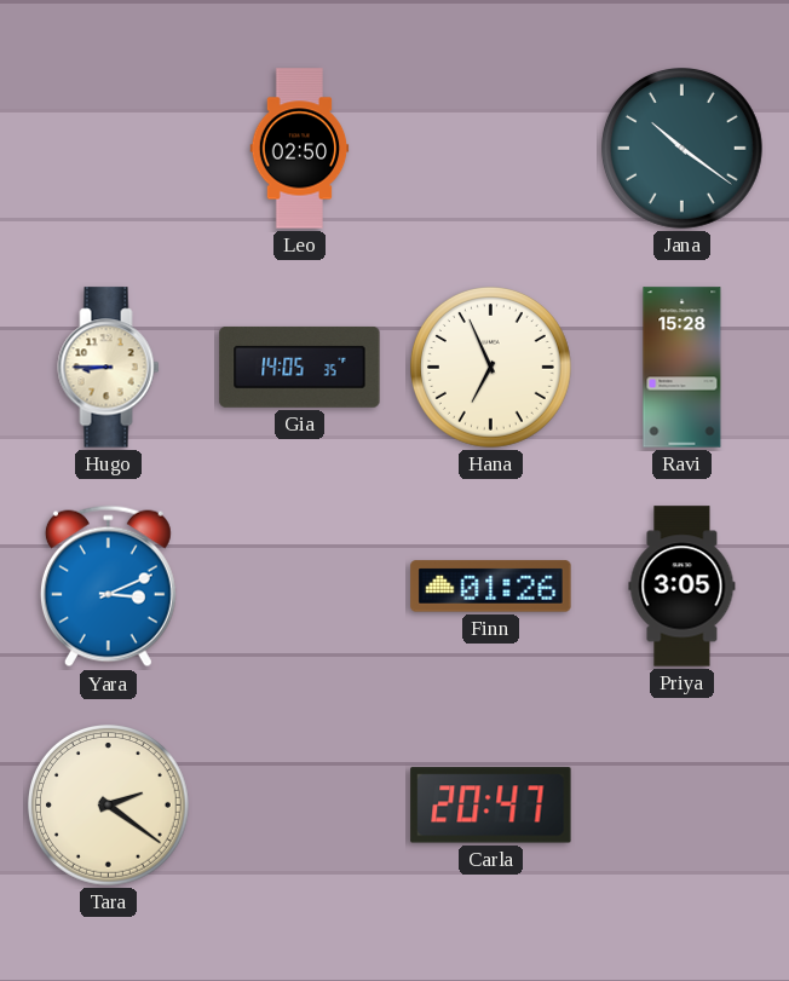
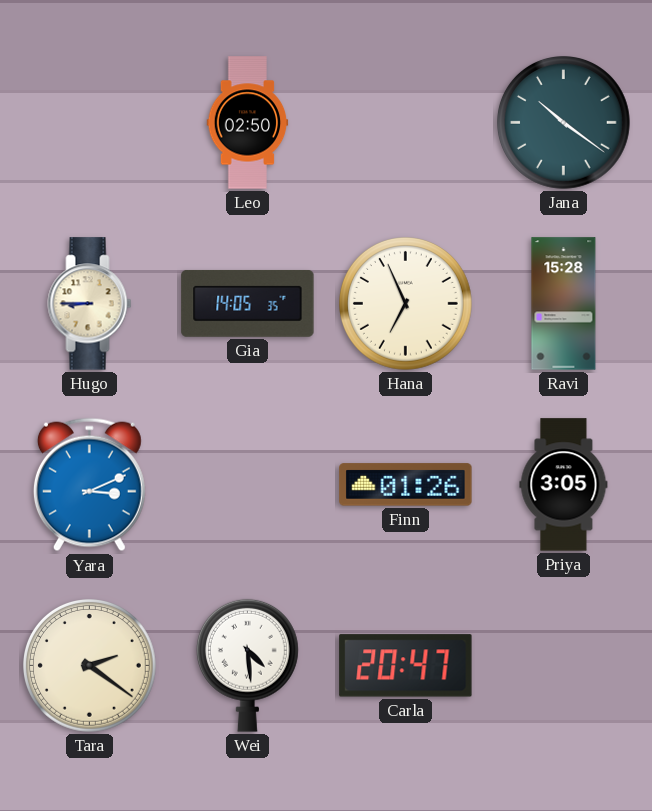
Wei: none -> 4:29 (247, 665)
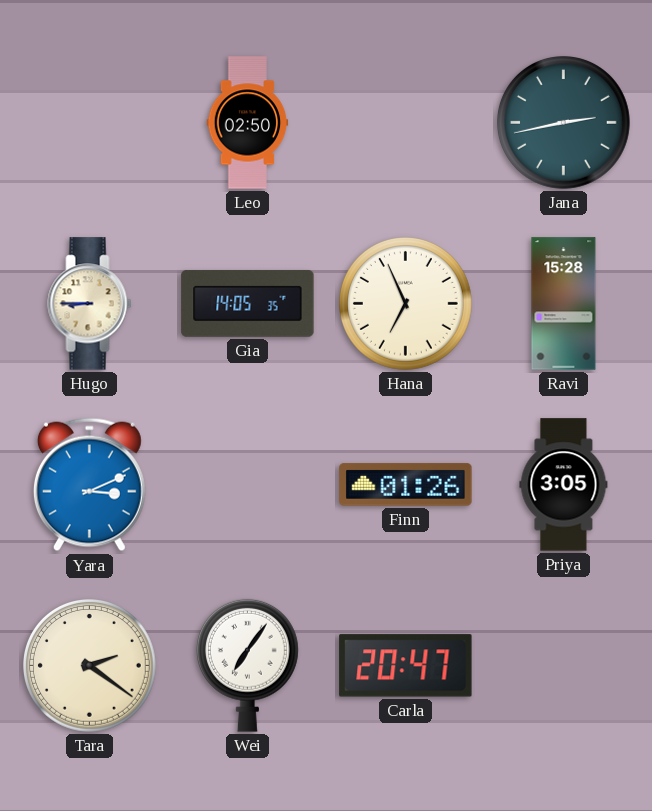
Jana: 10:21 -> 2:43 (564, 123)
Wei: 4:29 -> 7:06 (247, 665)
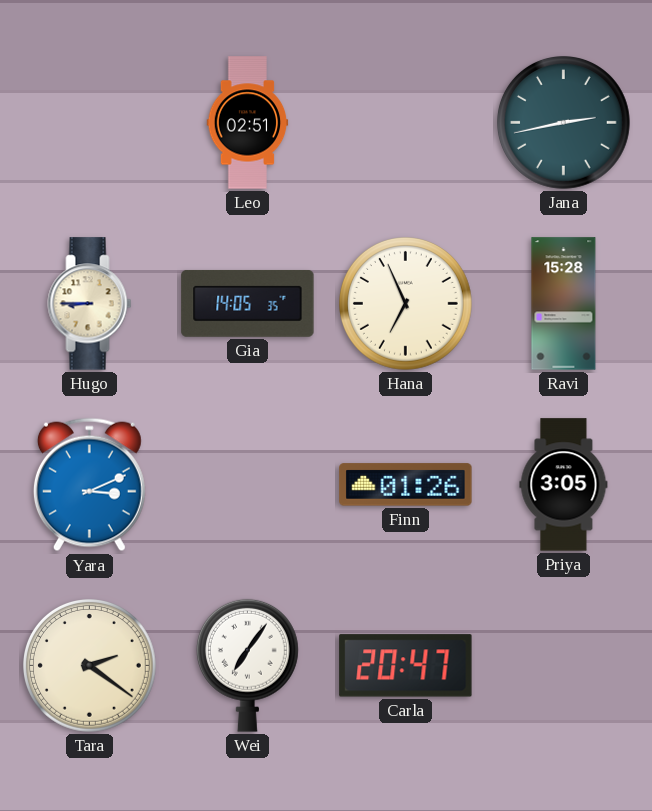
Leo: 02:50 -> 02:51 (248, 123)
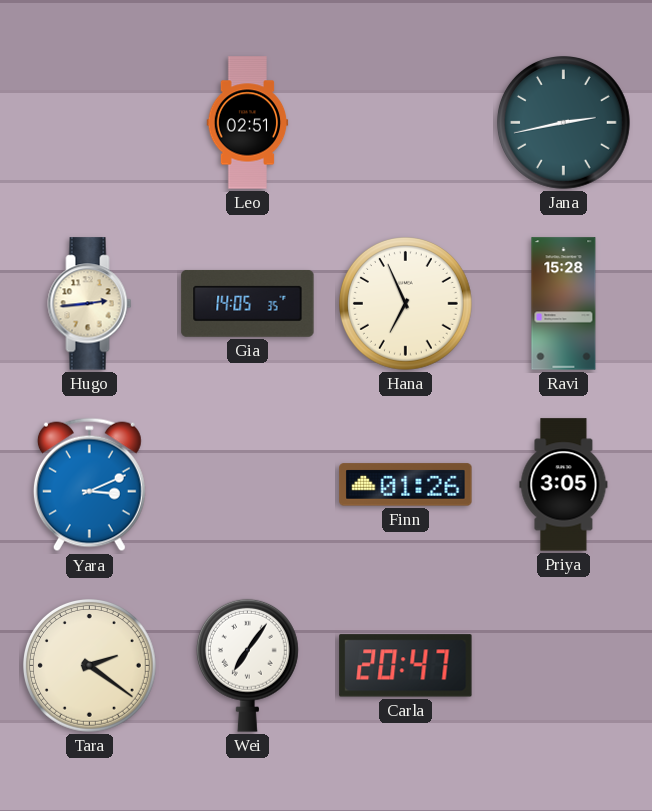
Hugo: 8:45 -> 2:44 (90, 304)
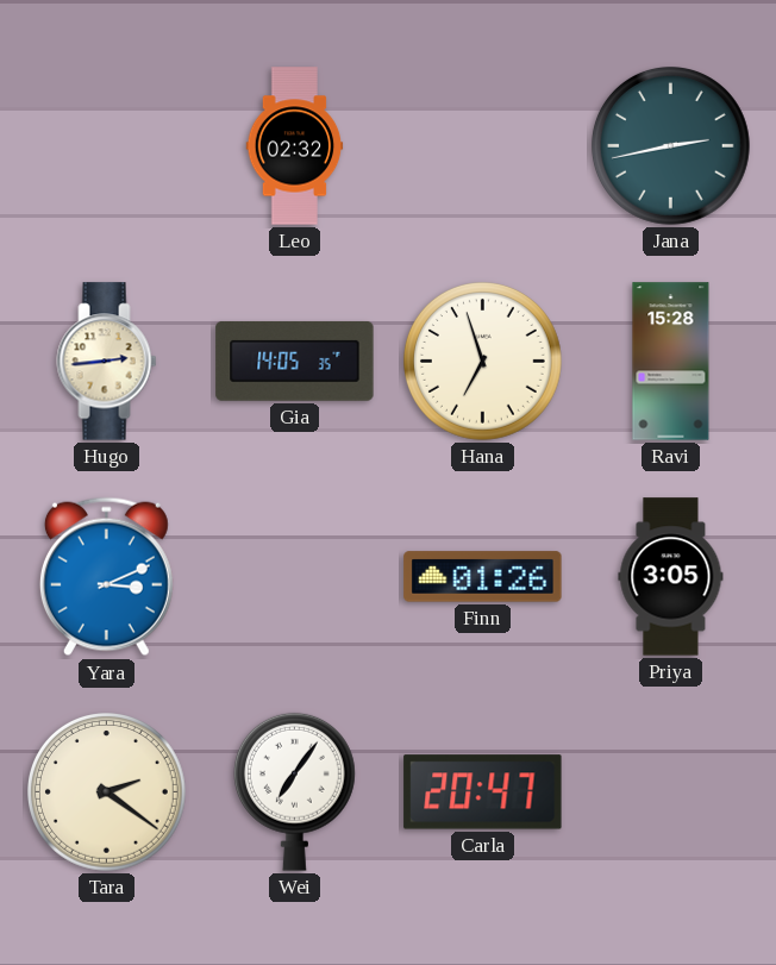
Leo: 02:51 -> 02:32 (295, 146)
Hana: 6:56 -> 6:57 (483, 362)
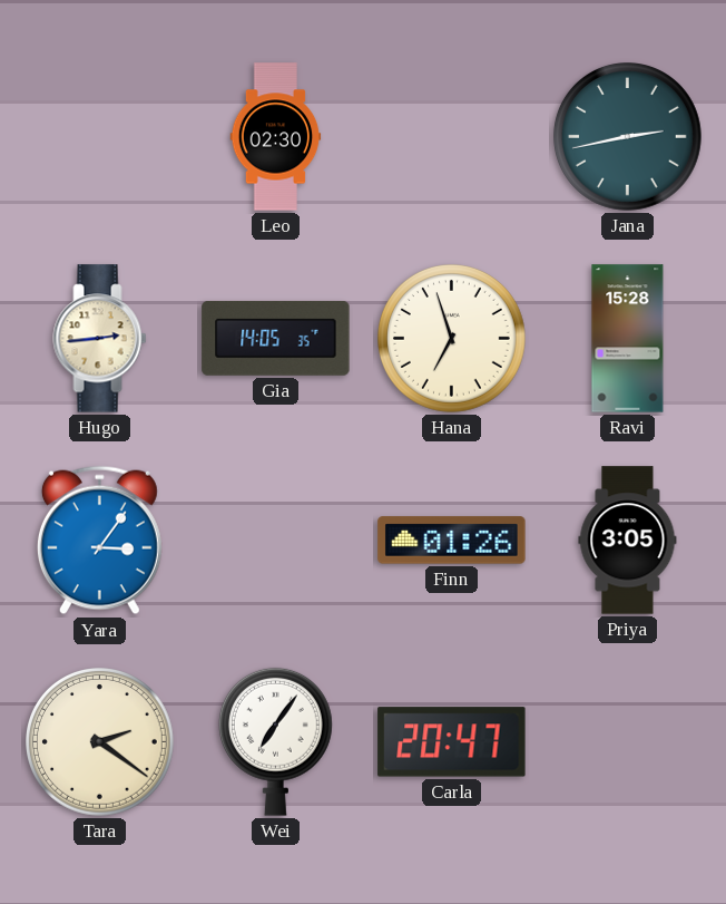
Leo: 02:32 -> 02:30 (276, 137)
Yara: 3:11 -> 3:06 (99, 541)
